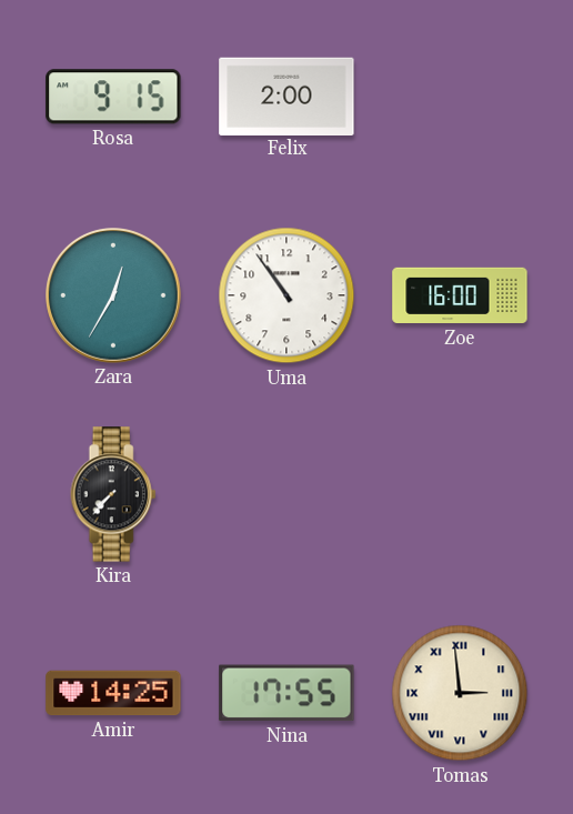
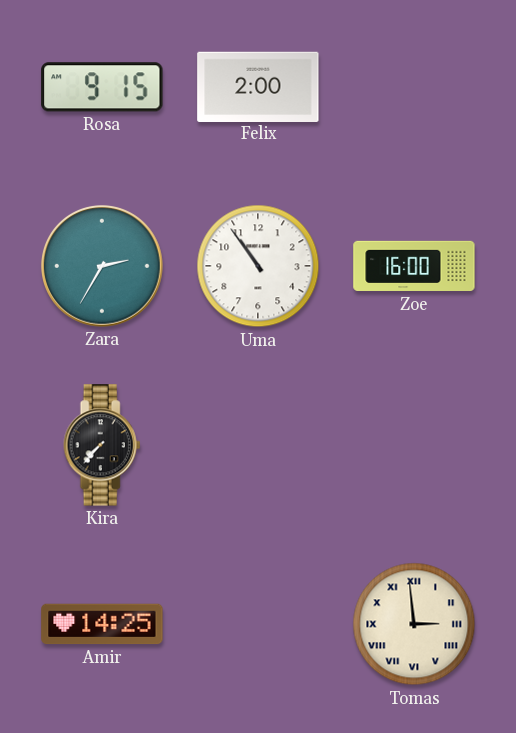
Zara: 12:35 -> 2:35 (103, 267)
Nina: 17:55 -> none (286, 693)
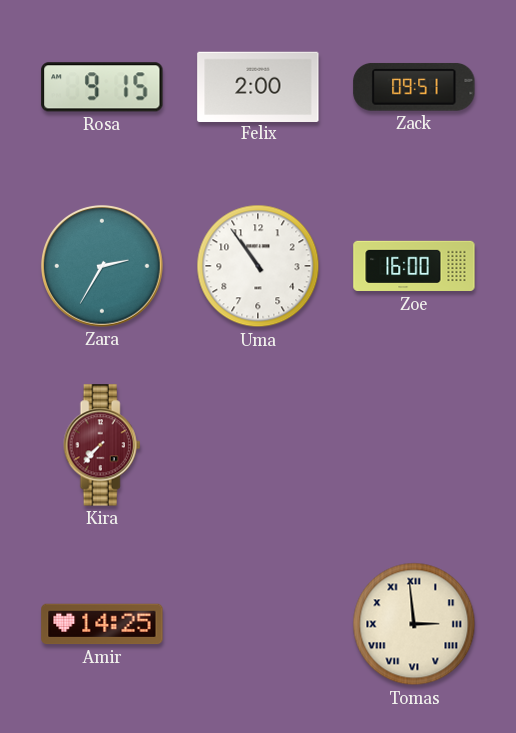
Zack: none -> 09:51 (414, 87)
Kira dial: black -> burgundy (102, 445)
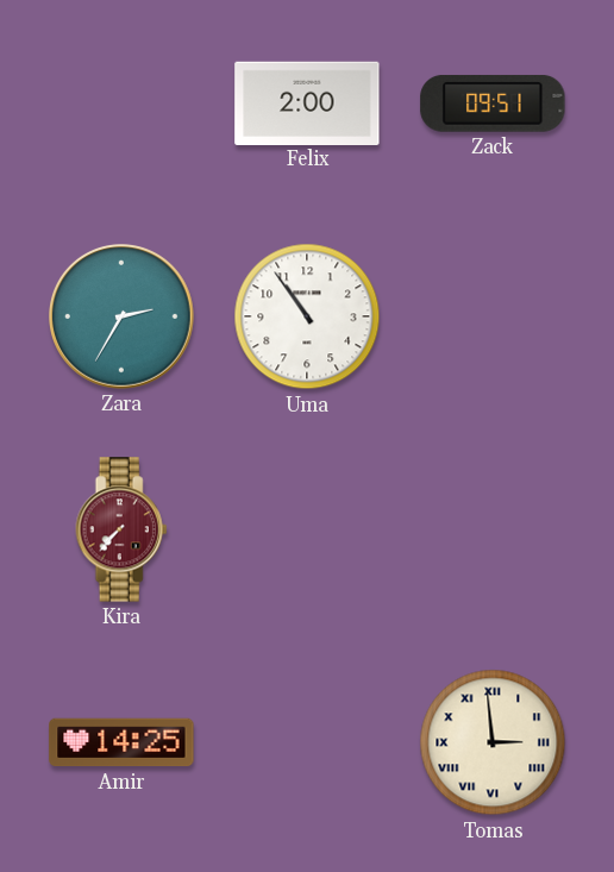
Rosa: 9:15 -> none (102, 87)
Zoe: 16:00 -> none (414, 266)
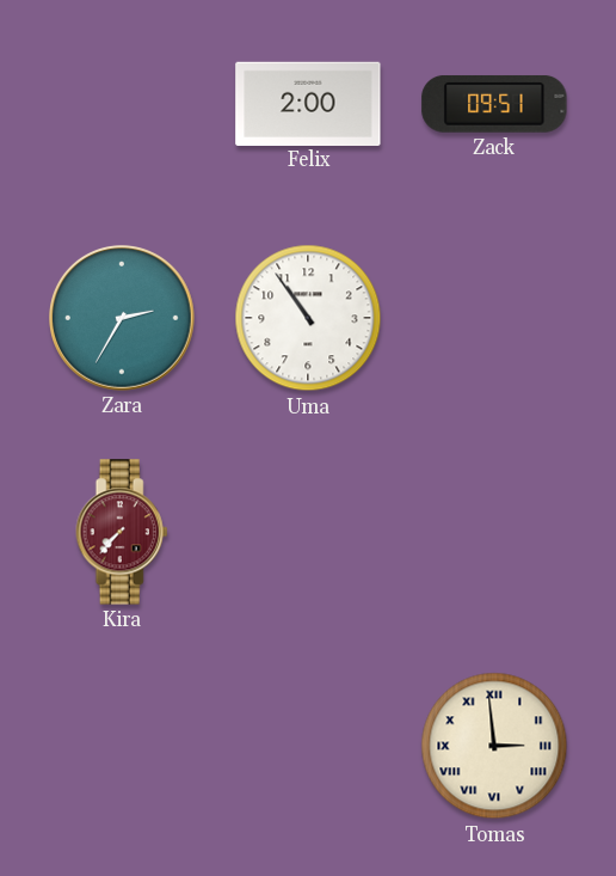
Amir: 14:25 -> none (121, 742)
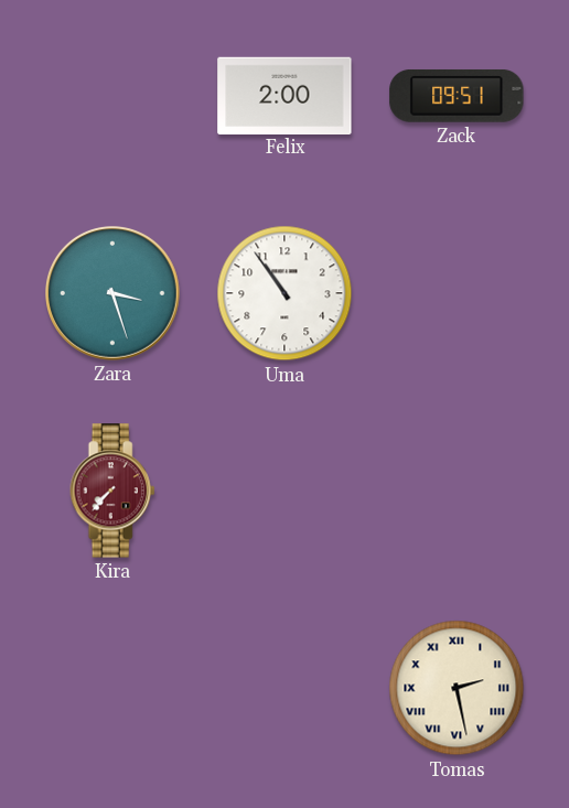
Zara: 2:35 -> 3:27 (114, 294)
Tomas: 2:59 -> 2:28 (457, 688)
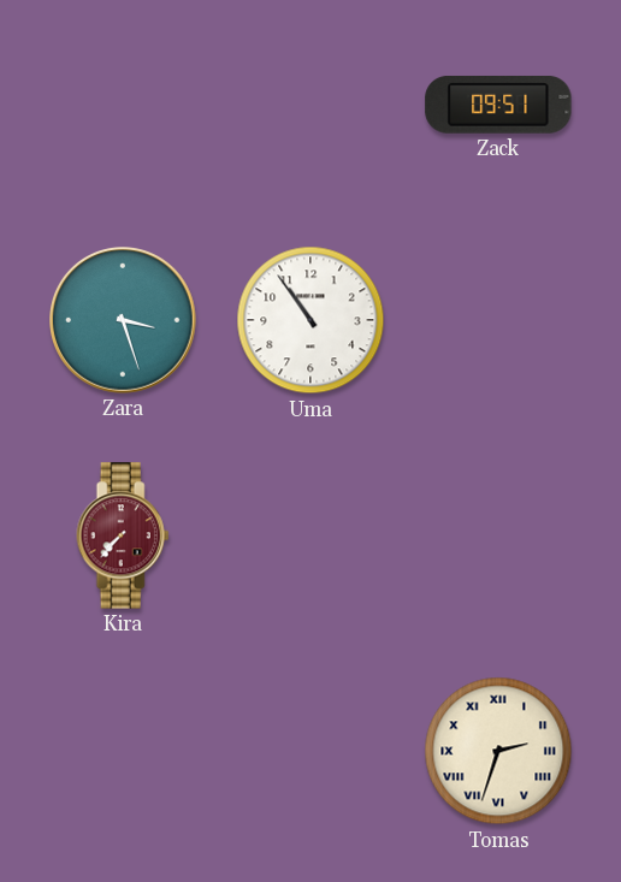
Felix: 2:00 -> none (284, 95)
Tomas: 2:28 -> 2:33 (498, 751)
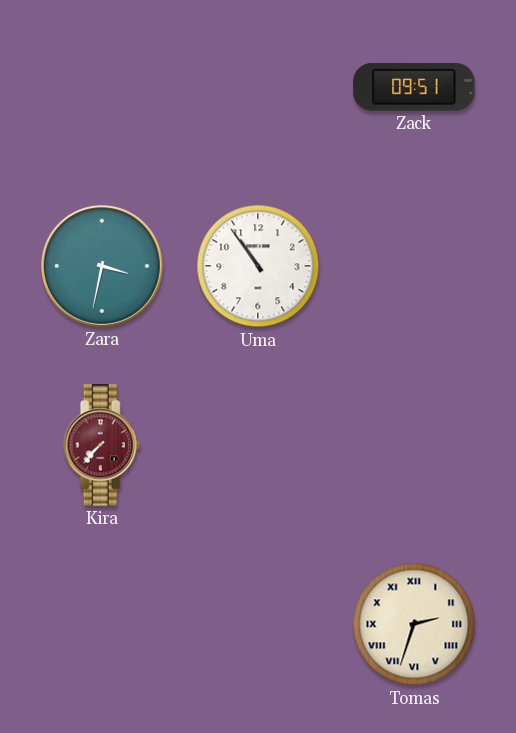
Zara: 3:27 -> 3:32 (103, 267)
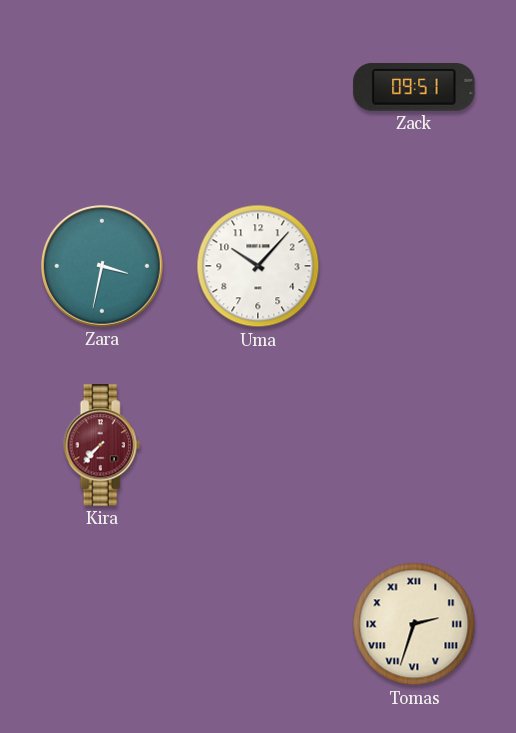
Uma: 10:54 -> 10:07 (258, 266)
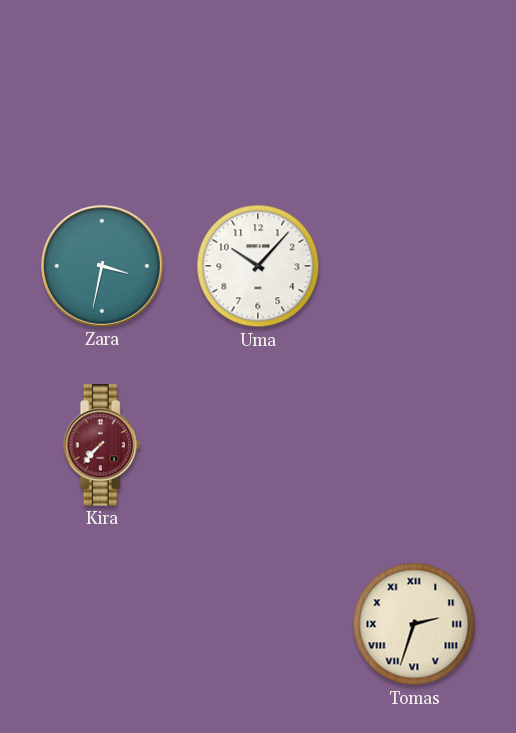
Zack: 09:51 -> none (414, 87)
